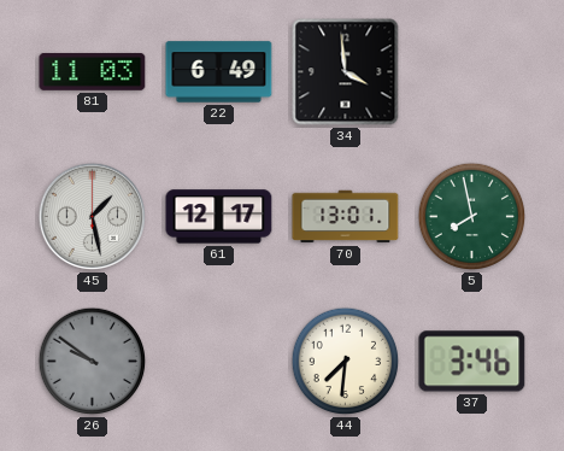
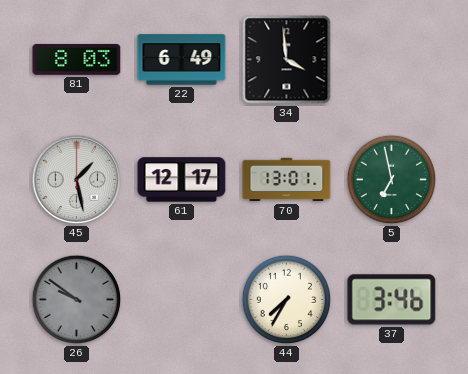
81: 11:03 -> 8:03 (77, 59)
5: 7:58 -> 6:58 (392, 180)
44: 7:31 -> 7:35 (287, 300)
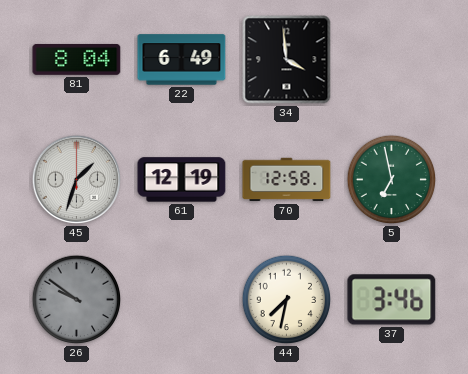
81: 8:03 -> 8:04 (77, 59)
45: 1:28 -> 1:33 (77, 180)
61: 12:17 -> 12:19 (182, 180)
70: 13:01 -> 12:58 (287, 180)
44: 7:35 -> 7:32 (287, 300)
